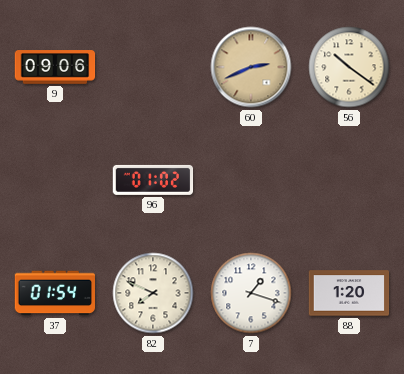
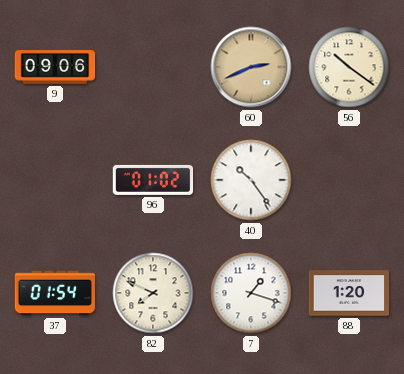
40: none -> 10:24 (251, 180)
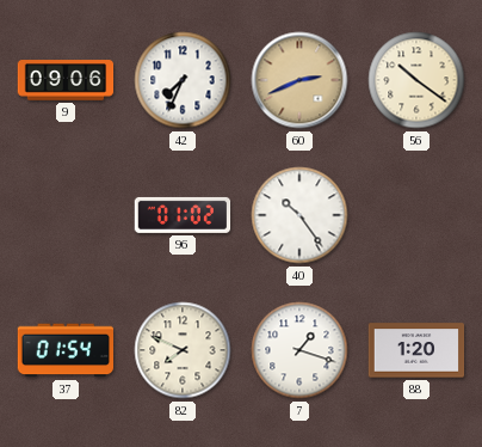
42: none -> 7:34 (183, 80)
